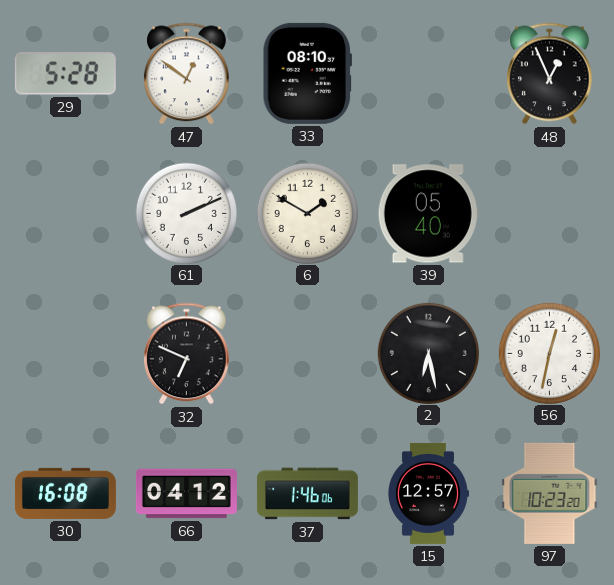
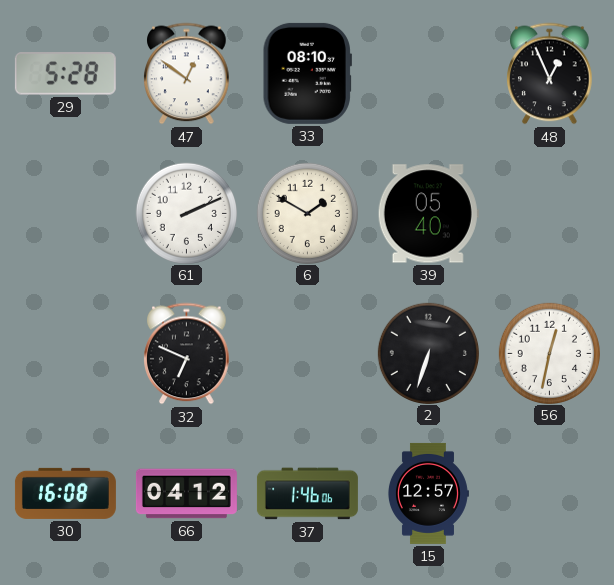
2: 6:28 -> 6:33 (428, 353)
97: 10:23 -> none (550, 493)
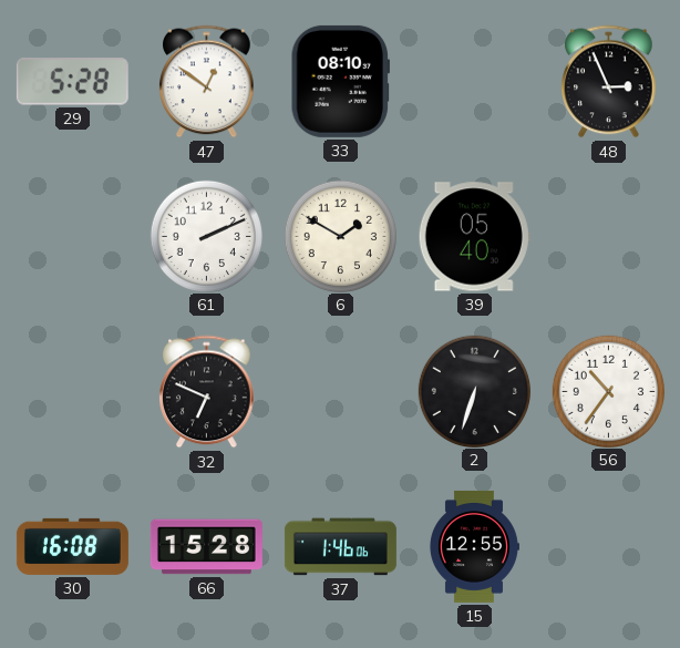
48: 12:56 -> 2:56 (609, 82)
56: 12:32 -> 10:36 (608, 391)
66: 04:12 -> 15:28 (206, 547)
15: 12:57 -> 12:55 (474, 546)
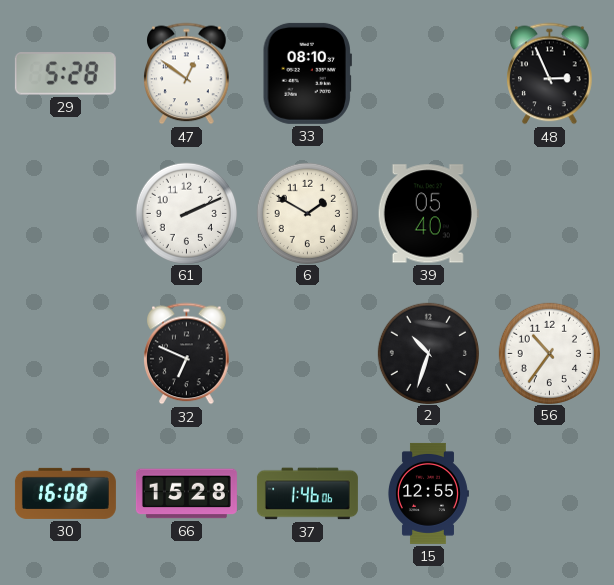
2: 6:33 -> 10:33 (428, 353)
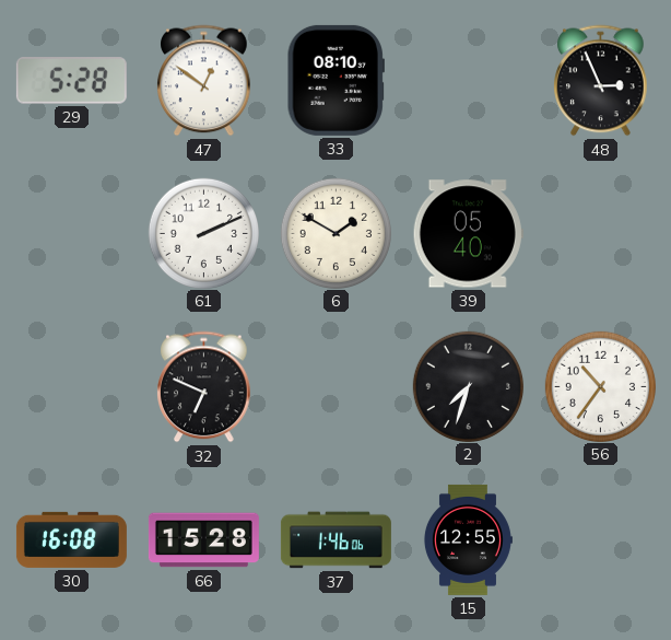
2: 10:33 -> 7:33 (468, 386)
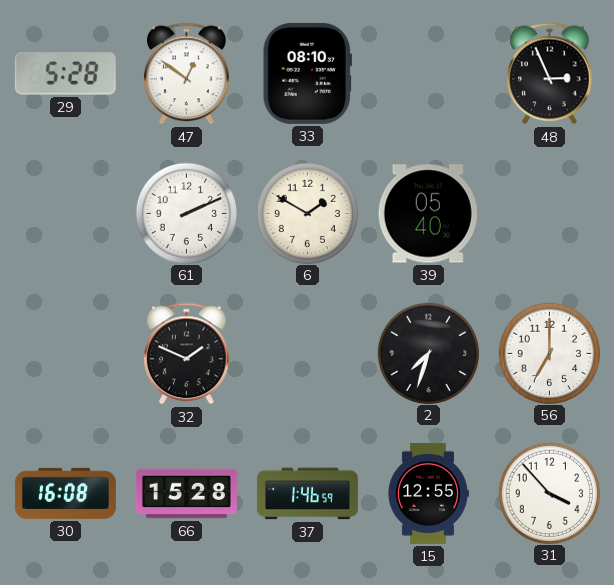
32: 6:49 -> 1:49 (187, 354)
56: 10:36 -> 7:00 (549, 353)
37: 1:46:06 -> 1:46:59 (307, 494)
31: none -> 3:53 (549, 493)
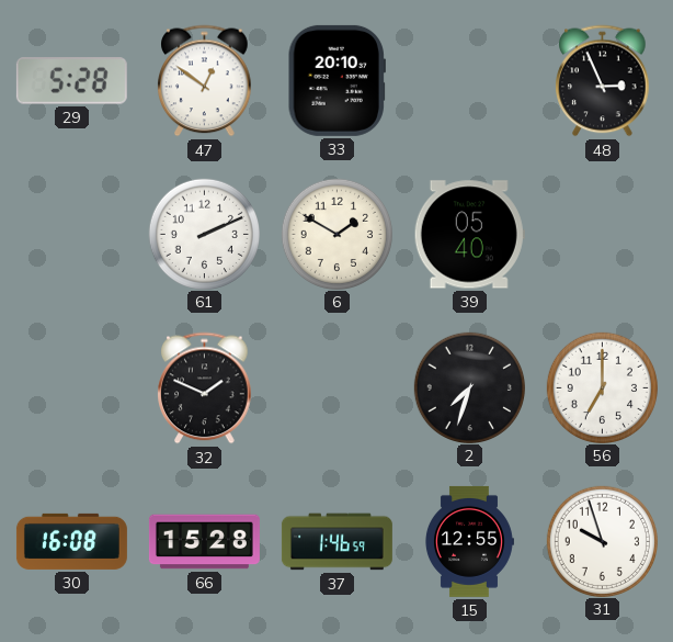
33: 08:10 -> 20:10 (336, 80)
31: 3:53 -> 9:57 (602, 541)
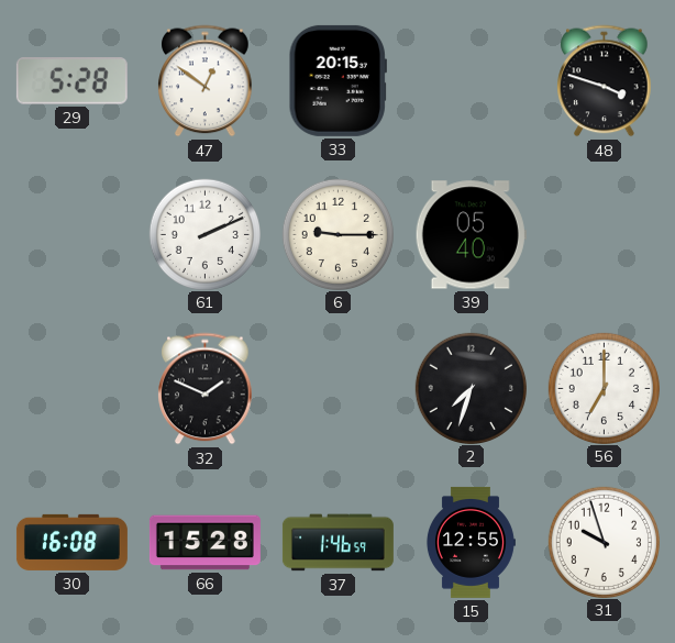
33: 20:10 -> 20:15 (337, 80)
48: 2:56 -> 3:48 (605, 81)
6: 1:50 -> 9:15 (337, 234)
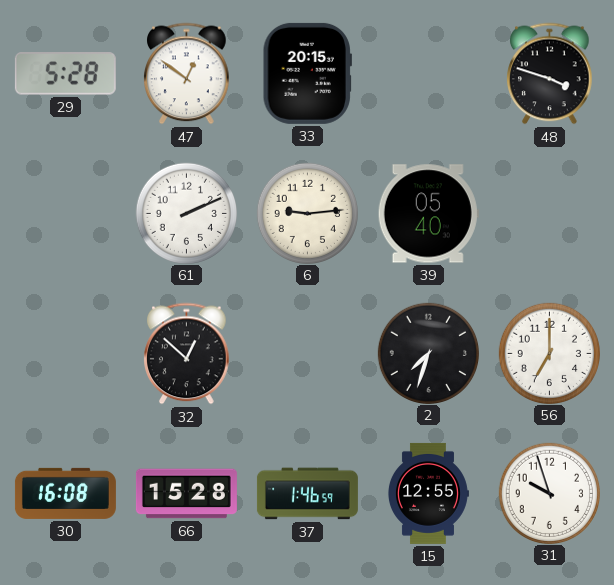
6: 9:15 -> 9:14 (307, 213)
32: 1:49 -> 12:52 (187, 354)
